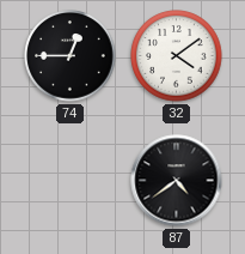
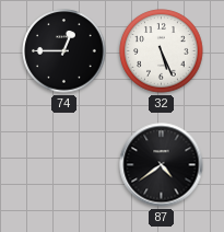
32: 4:09 -> 5:26 (162, 51)
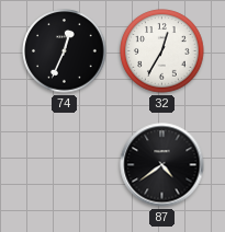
74: 12:45 -> 12:34 (65, 51)
32: 5:26 -> 12:35 (162, 51)
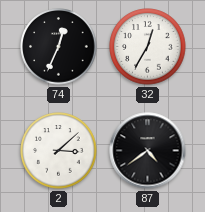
2: none -> 3:08 (59, 151)
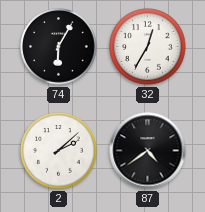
74: 12:34 -> 6:05 (59, 47)
2: 3:08 -> 2:08 (59, 151)
